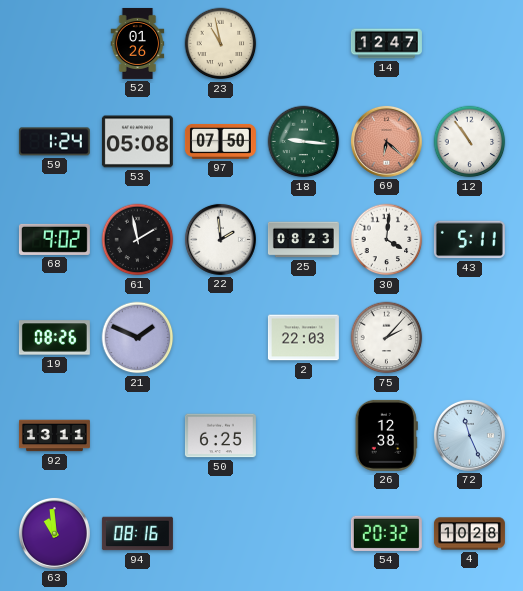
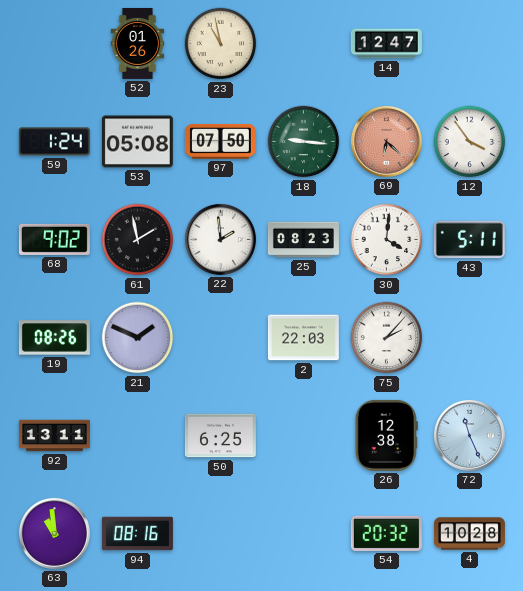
12: 10:54 -> 3:54 (470, 142)
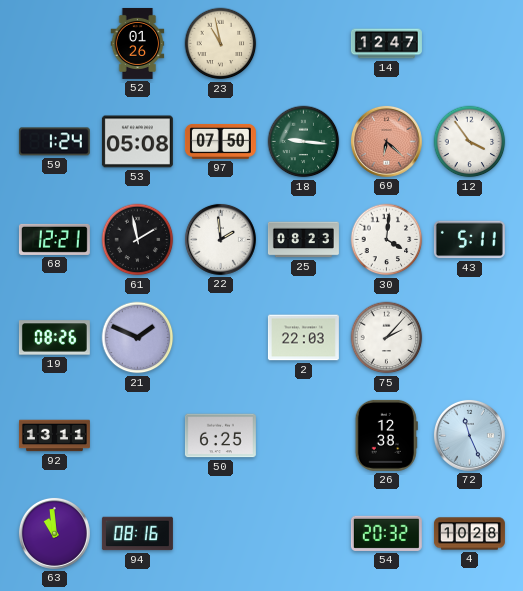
68: 9:02 -> 12:21 (54, 239)
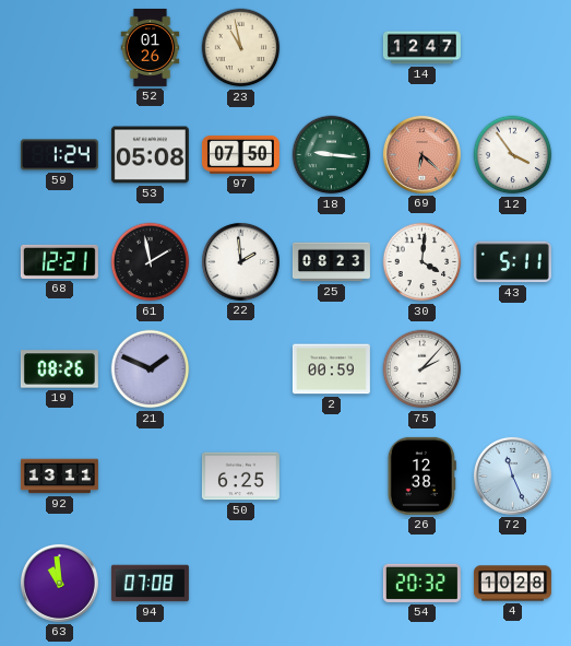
2: 22:03 -> 00:59 (331, 369)
94: 08:16 -> 07:08 (150, 584)
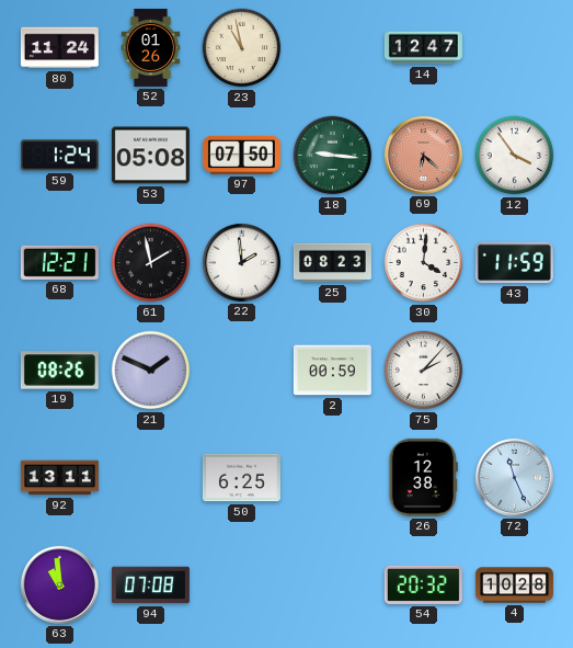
80: none -> 11:24 (59, 48)
43: 5:11 -> 11:59 (514, 263)
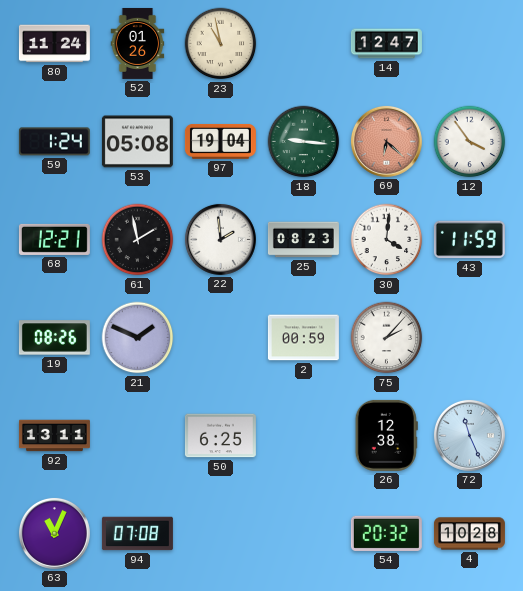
97: 07:50 -> 19:04 (220, 142)
63: 10:59 -> 11:04 (54, 533)
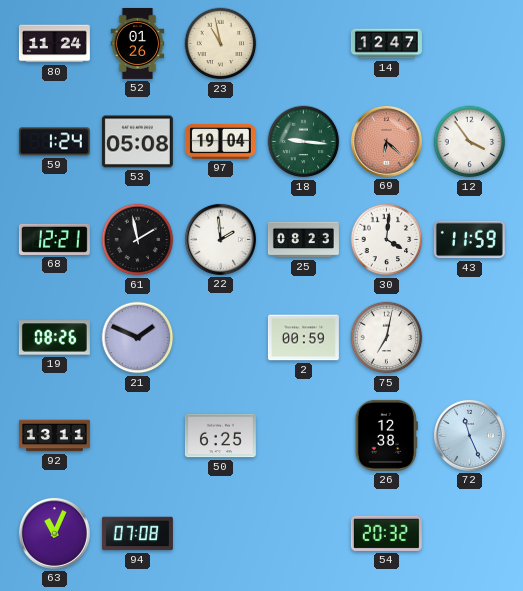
75: 2:07 -> 7:02 (387, 338)
4: 10:28 -> none (469, 534)
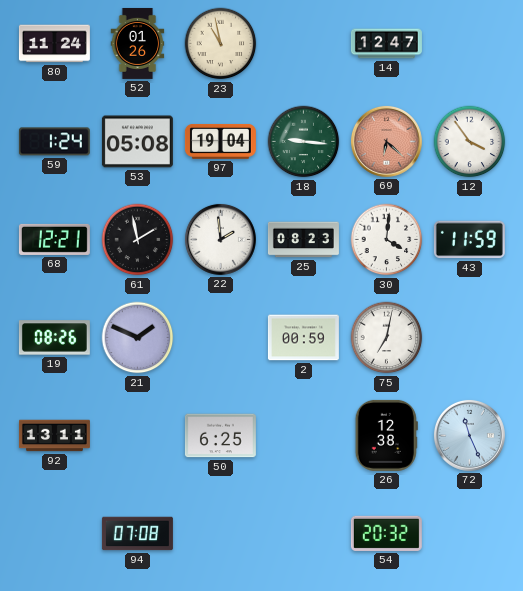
63: 11:04 -> none (54, 533)
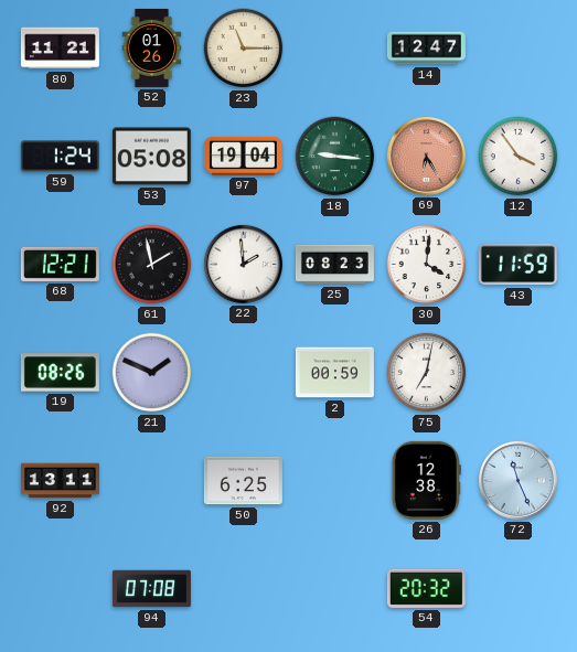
80: 11:24 -> 11:21 (60, 49)
23: 10:58 -> 11:15 (244, 49)
69: 6:22 -> 6:25 (426, 156)
